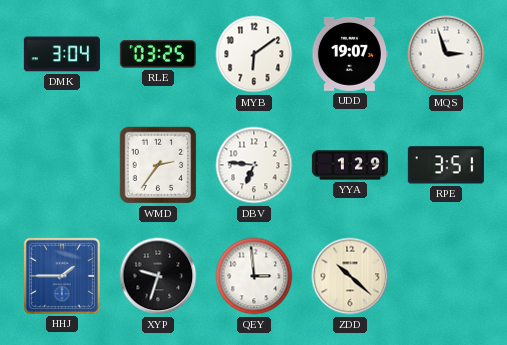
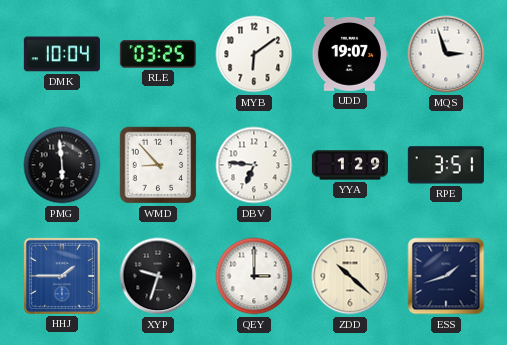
DMK: 3:04 -> 10:04 (62, 54)
PMG: none -> 5:59 (62, 165)
WMD: 2:36 -> 8:53 (158, 165)
QEY: 2:59 -> 3:00 (254, 276)
ESS: none -> 1:42 (446, 276)
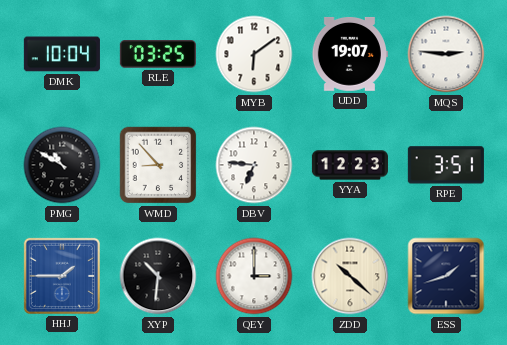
MQS: 2:57 -> 2:46 (446, 54)
PMG: 5:59 -> 10:50 (62, 165)
YYA: 1:29 -> 12:23 (350, 165)
XYP: 9:33 -> 10:31 (158, 276)
